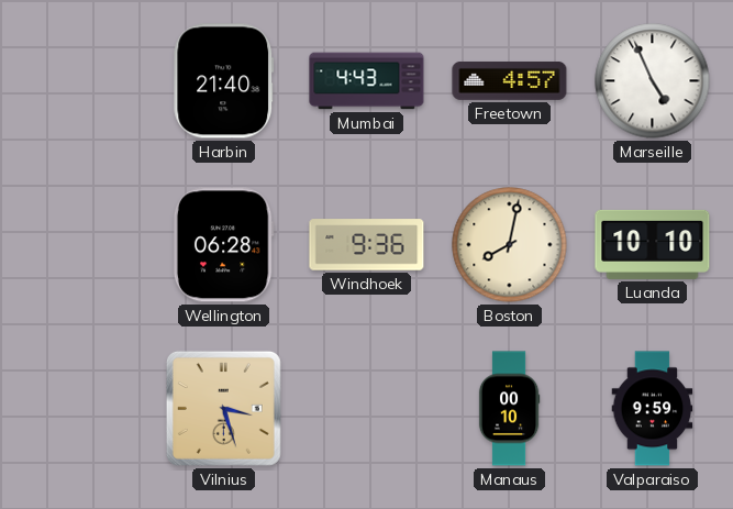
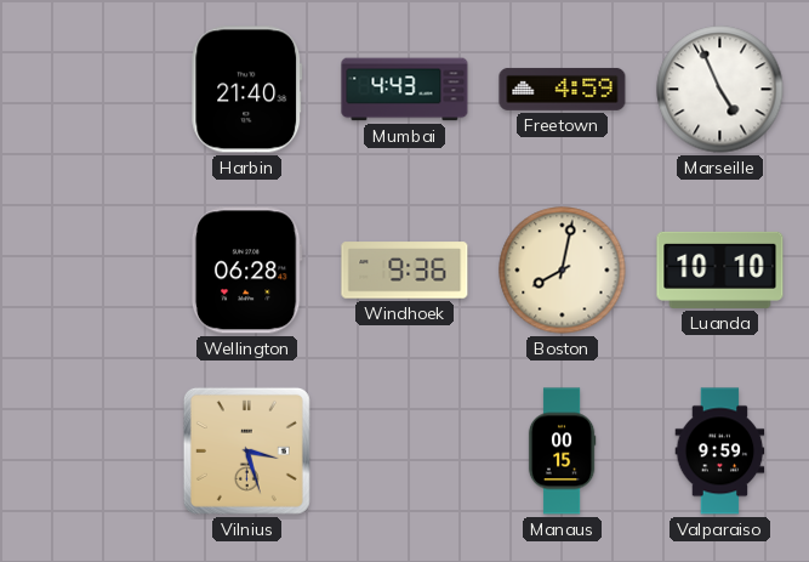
Freetown: 4:57 -> 4:59 (563, 89)
Manaus: 00:10 -> 00:15 (562, 452)
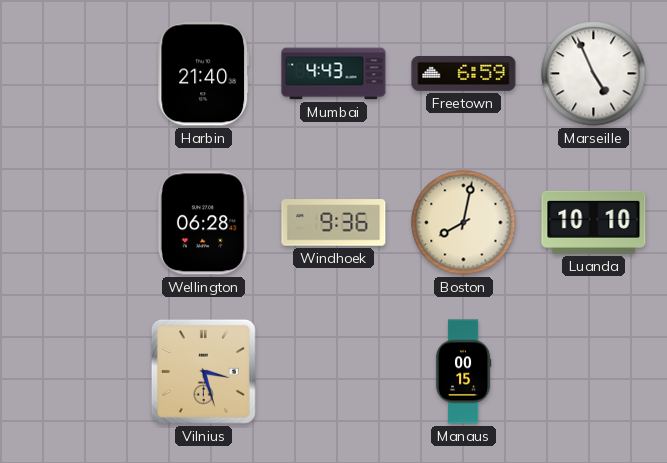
Freetown: 4:59 -> 6:59 (464, 73)
Valparaiso: 9:59 -> none (720, 452)
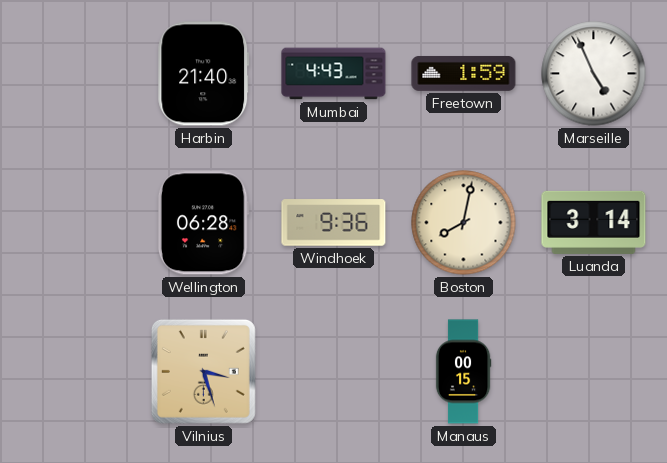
Freetown: 6:59 -> 1:59 (464, 73)
Luanda: 10:10 -> 3:14 (594, 222)
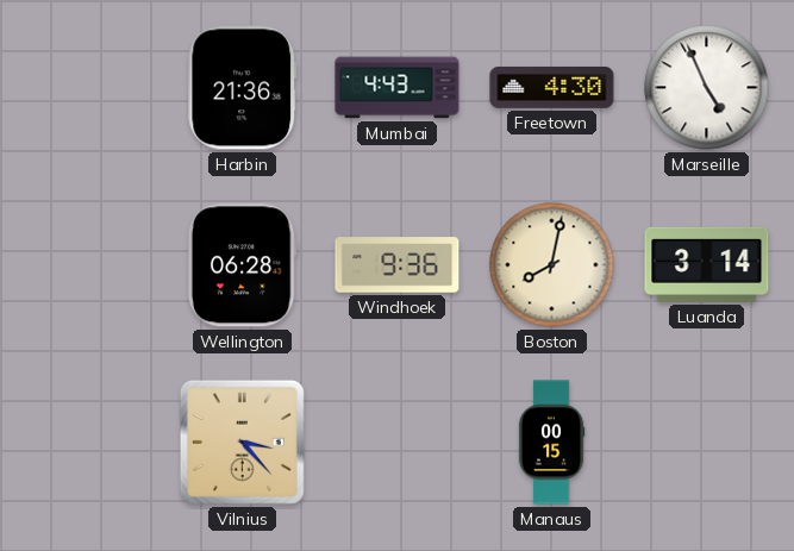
Harbin: 21:40 -> 21:36 (243, 88)
Freetown: 1:59 -> 4:30 (552, 87)
Vilnius: 3:27 -> 3:23 (242, 442)
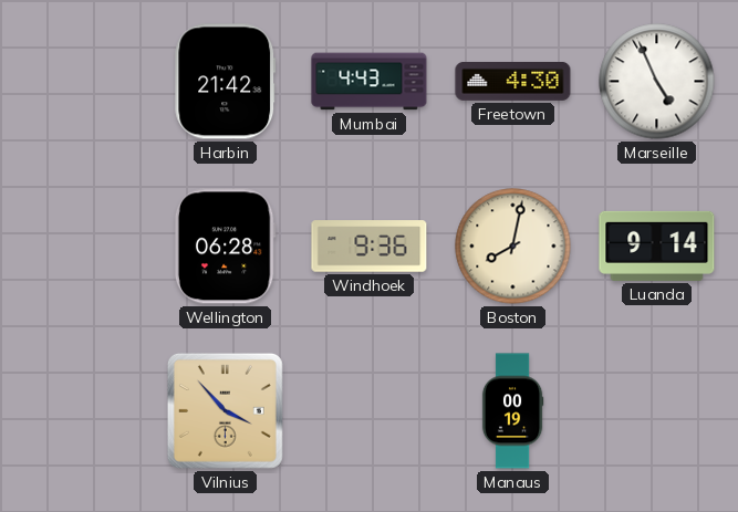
Harbin: 21:36 -> 21:42 (226, 82)
Luanda: 3:14 -> 9:14 (657, 245)
Vilnius: 3:23 -> 3:53 (225, 410)
Manaus: 00:15 -> 00:19 (512, 411)
